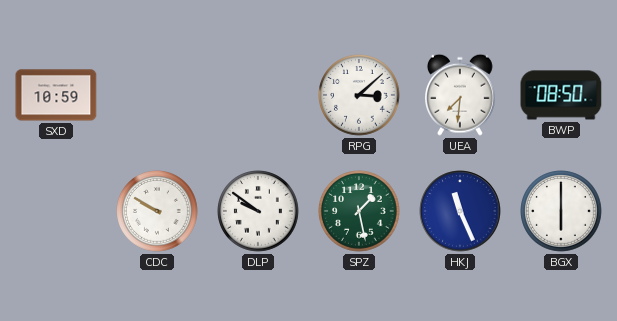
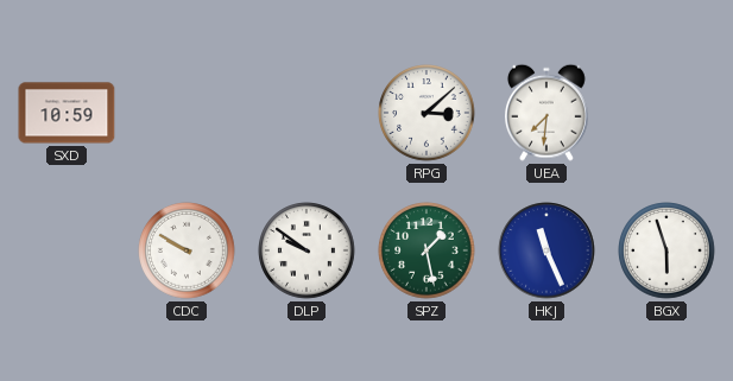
BWP: 08:50 -> none (561, 95)
BGX: 6:00 -> 5:57 (666, 250)
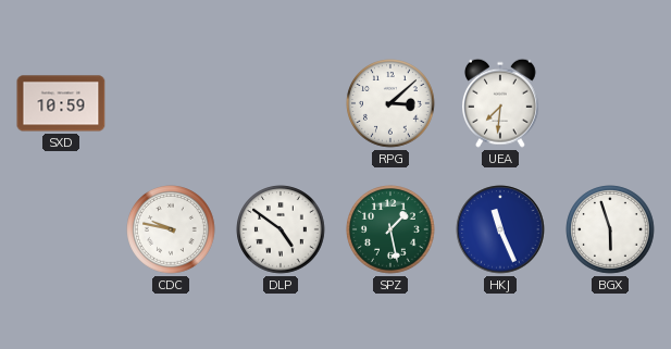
CDC: 9:50 -> 9:47 (171, 229)
DLP: 9:51 -> 4:51 (281, 229)
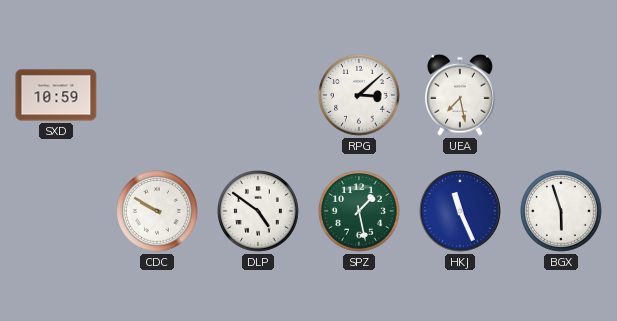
UEA: 7:31 -> 7:28 (461, 95)
CDC: 9:47 -> 9:50 (157, 211)
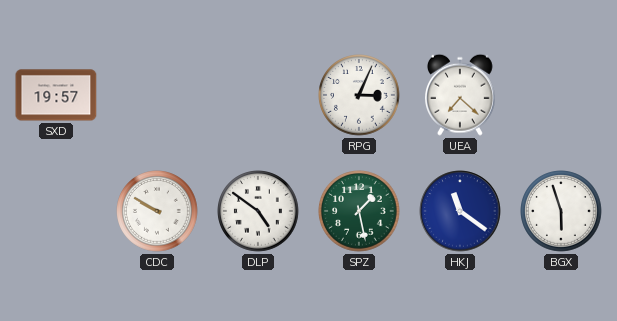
SXD: 10:59 -> 19:57 (56, 95)
RPG: 3:08 -> 3:04 (359, 95)
UEA: 7:28 -> 7:22 (461, 95)
HKJ: 11:26 -> 11:21 (460, 211)
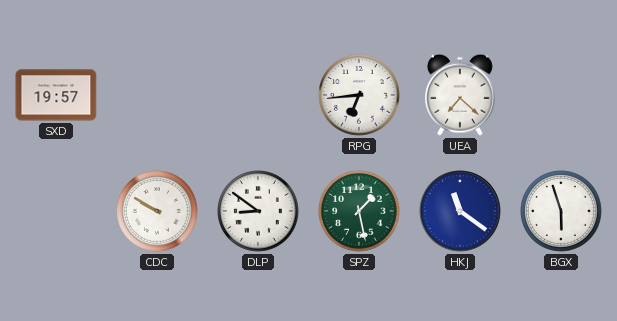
RPG: 3:04 -> 6:44 (359, 95)
DLP: 4:51 -> 8:51 (258, 211)
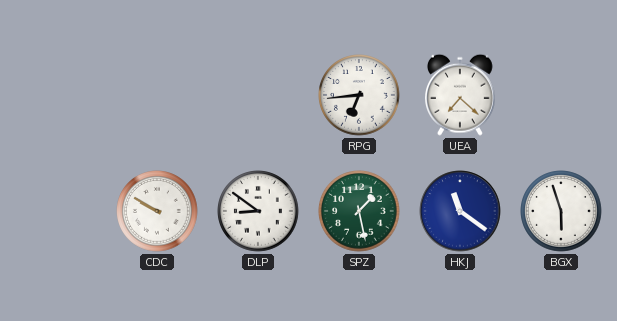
SXD: 19:57 -> none (56, 95)
